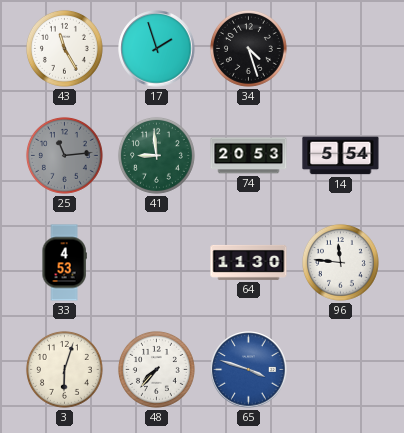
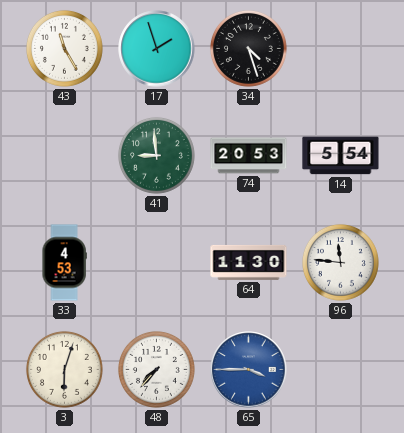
25: 11:14 -> none (64, 155)
65: 3:48 -> 3:45 (249, 370)
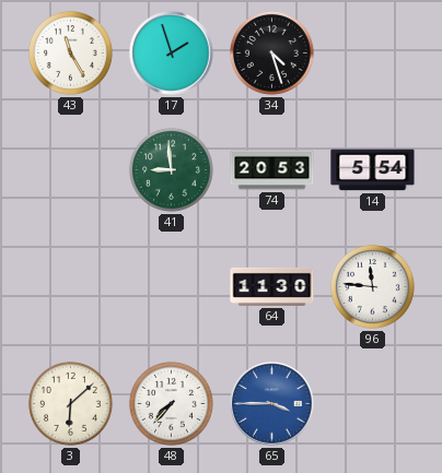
33: 4:53 -> none (64, 263)
3: 6:03 -> 6:08 (70, 403)
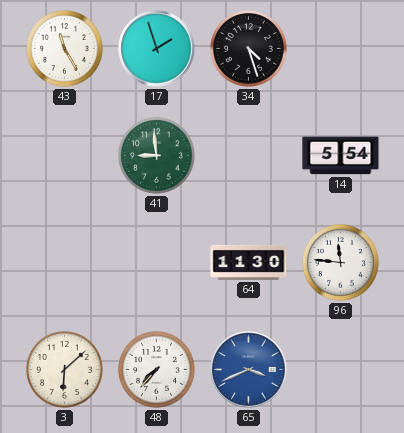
74: 20:53 -> none (272, 170)
65: 3:45 -> 3:41 (249, 370)
